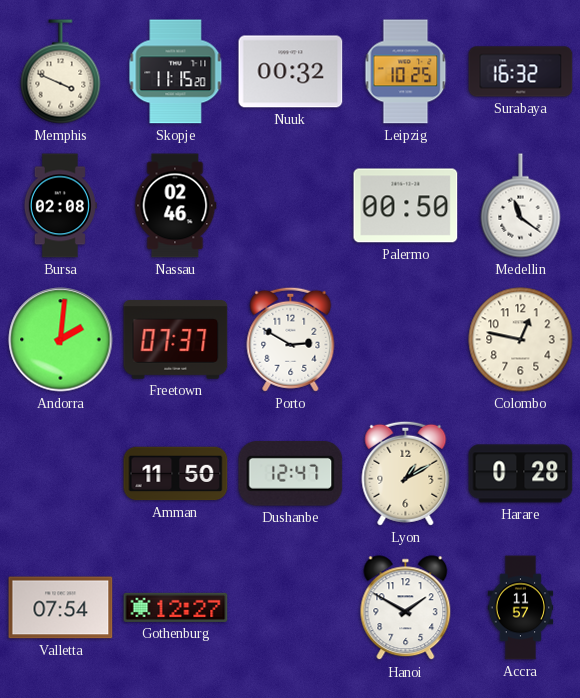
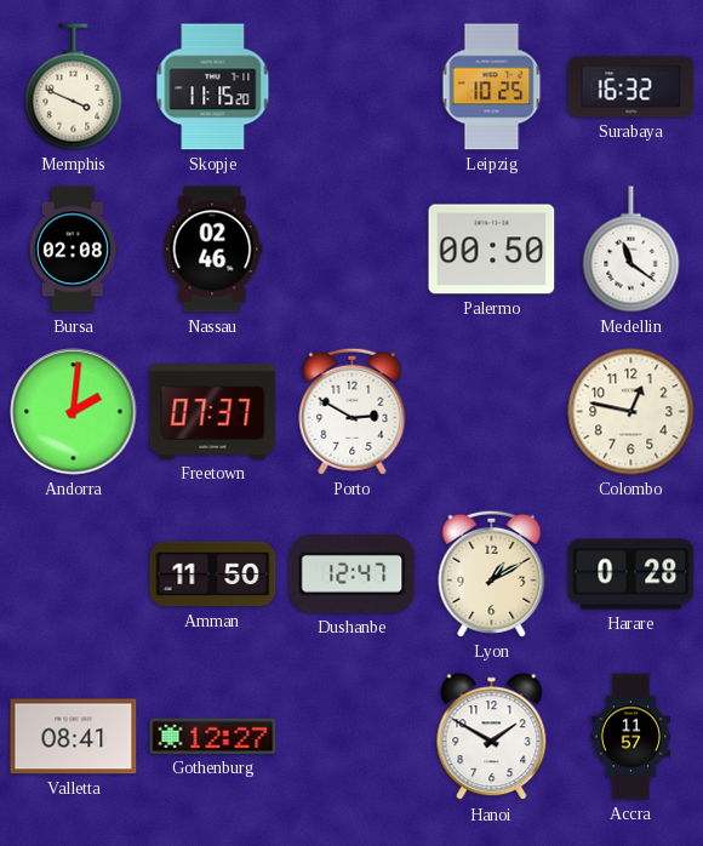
Nuuk: 00:32 -> none (291, 72)
Valletta: 07:54 -> 08:41 (74, 737)
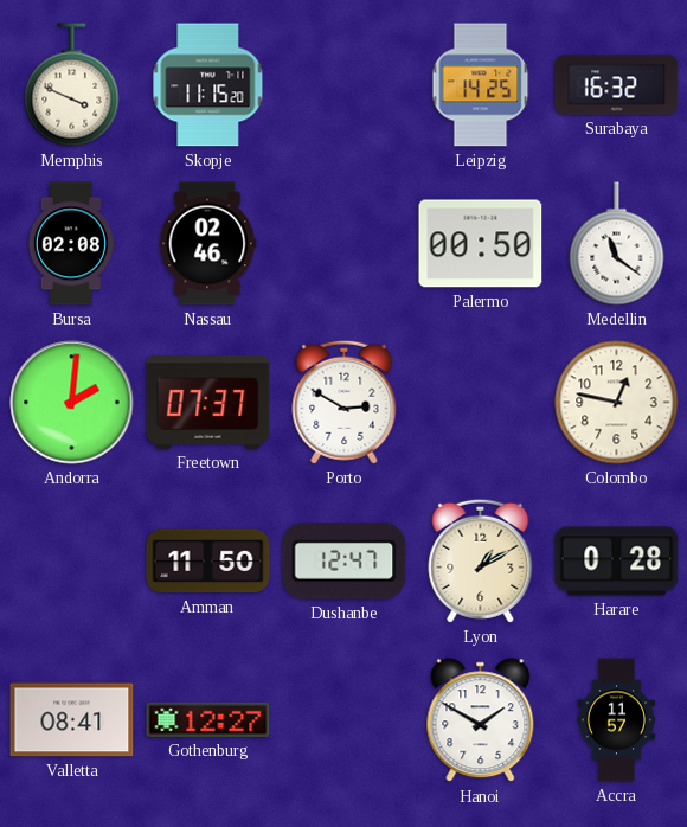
Leipzig: 10:25 -> 14:25 (481, 85)
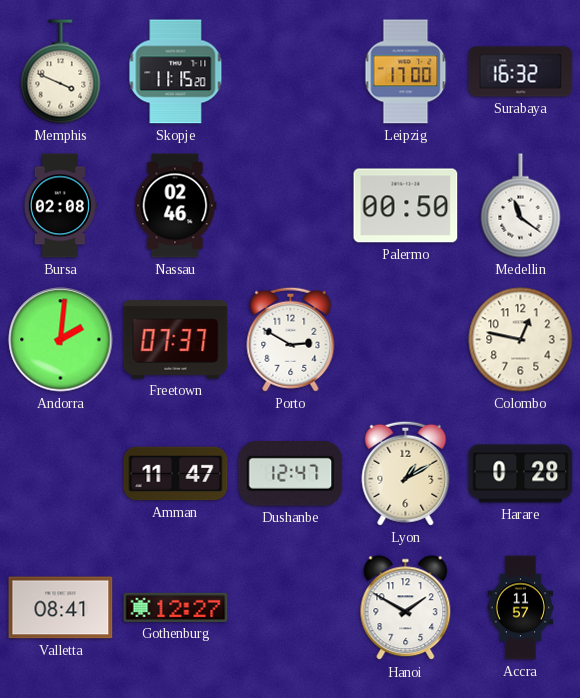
Leipzig: 14:25 -> 17:00 (406, 72)
Amman: 11:50 -> 11:47 (176, 474)
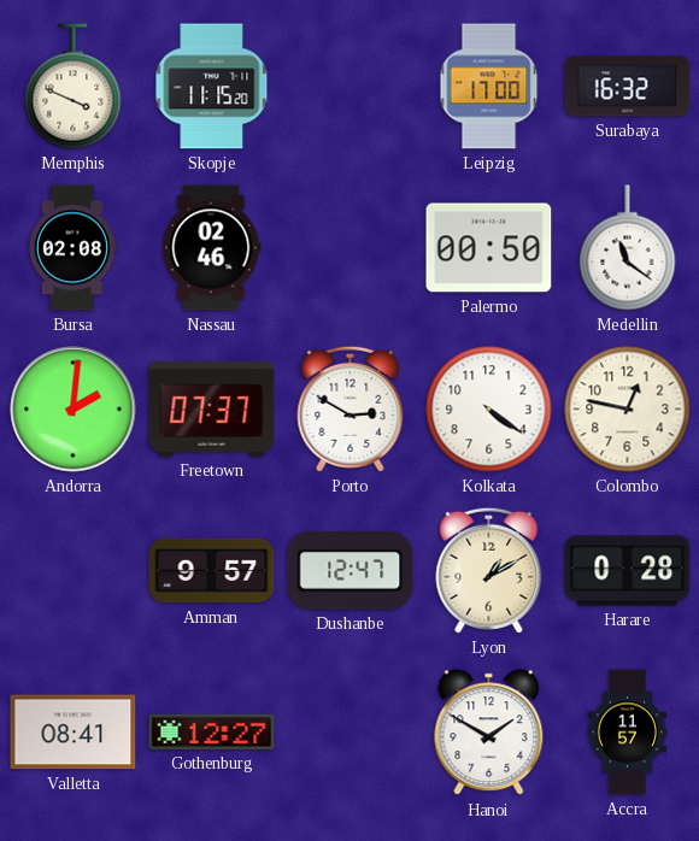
Kolkata: none -> 4:21 (489, 410)
Amman: 11:47 -> 9:57 (212, 571)
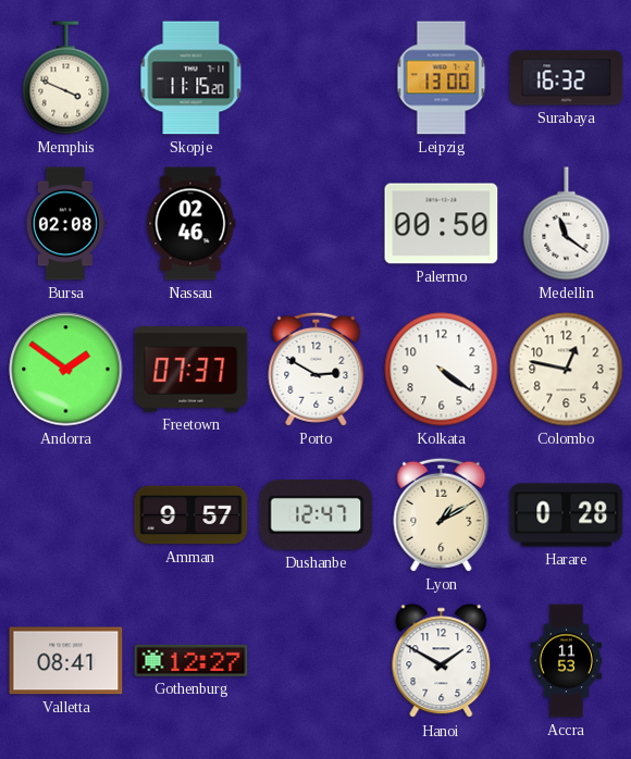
Leipzig: 17:00 -> 13:00 (442, 78)
Andorra: 2:01 -> 1:51 (66, 370)
Accra: 11:57 -> 11:53 (567, 661)
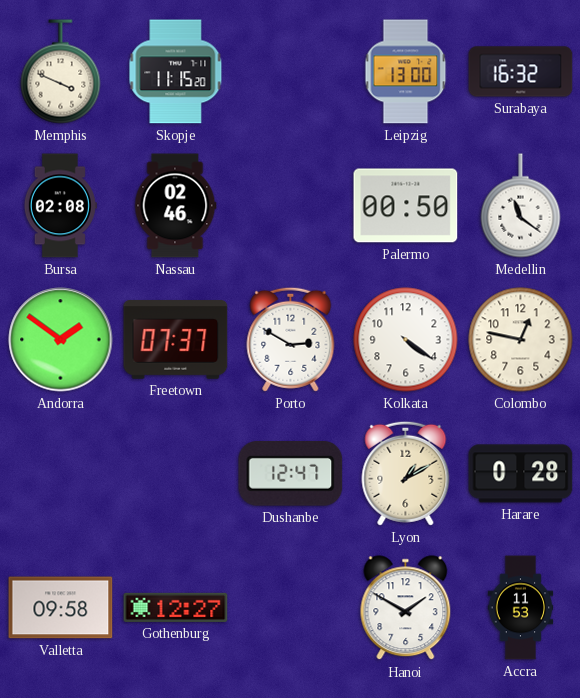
Amman: 9:57 -> none (191, 515)
Valletta: 08:41 -> 09:58 (61, 608)
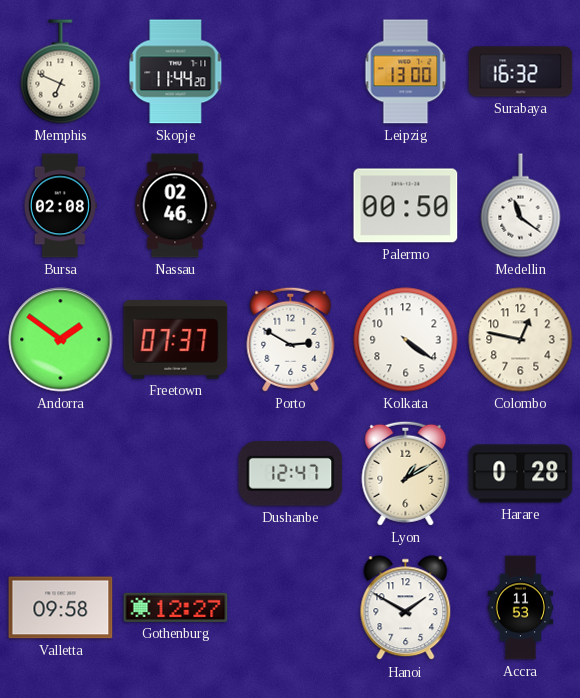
Memphis: 3:49 -> 6:49 (61, 72)
Skopje: 11:15 -> 11:44 (176, 72)
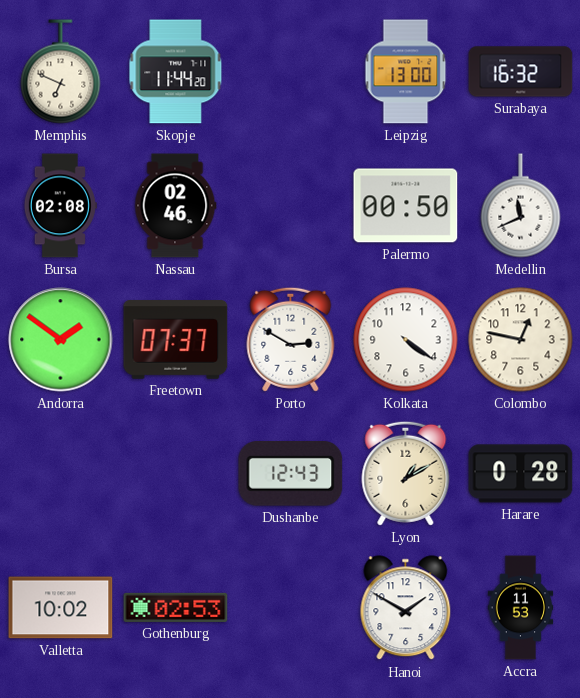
Medellin: 11:21 -> 11:41 (521, 206)
Dushanbe: 12:47 -> 12:43 (291, 474)
Valletta: 09:58 -> 10:02 (61, 608)
Gothenburg: 12:27 -> 02:53 (176, 607)
